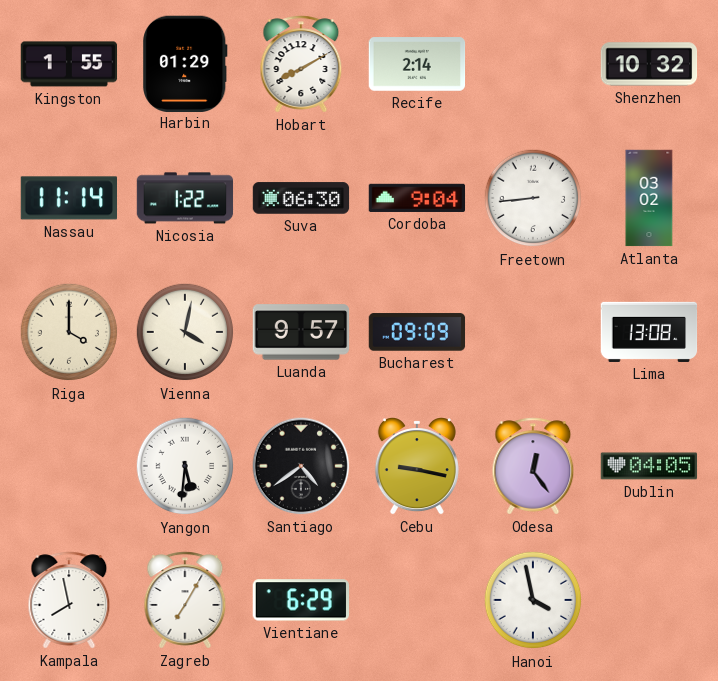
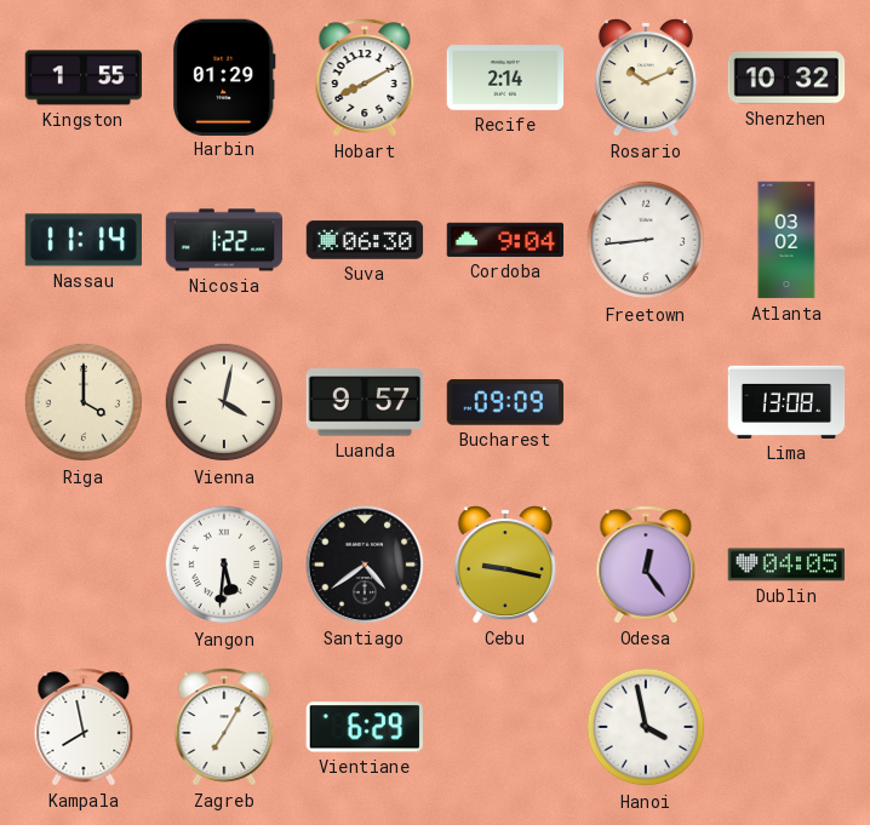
Rosario: none -> 10:11 (646, 78)
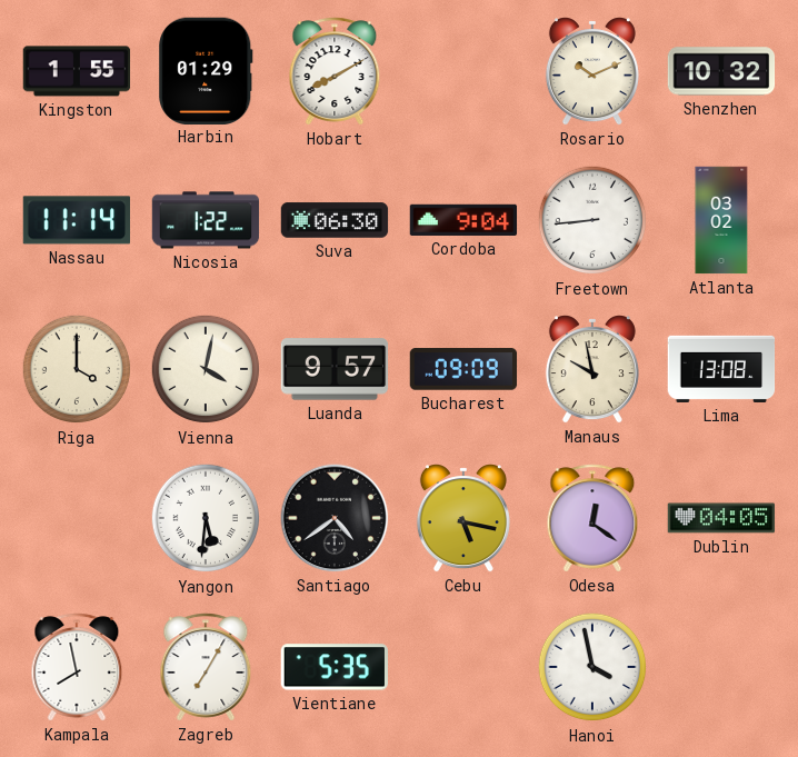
Recife: 2:14 -> none (505, 78)
Manaus: none -> 9:58 (592, 369)
Cebu: 9:17 -> 5:17 (463, 518)
Odesa: 12:24 -> 12:21 (592, 518)
Vientiane: 6:29 -> 5:35 (333, 667)
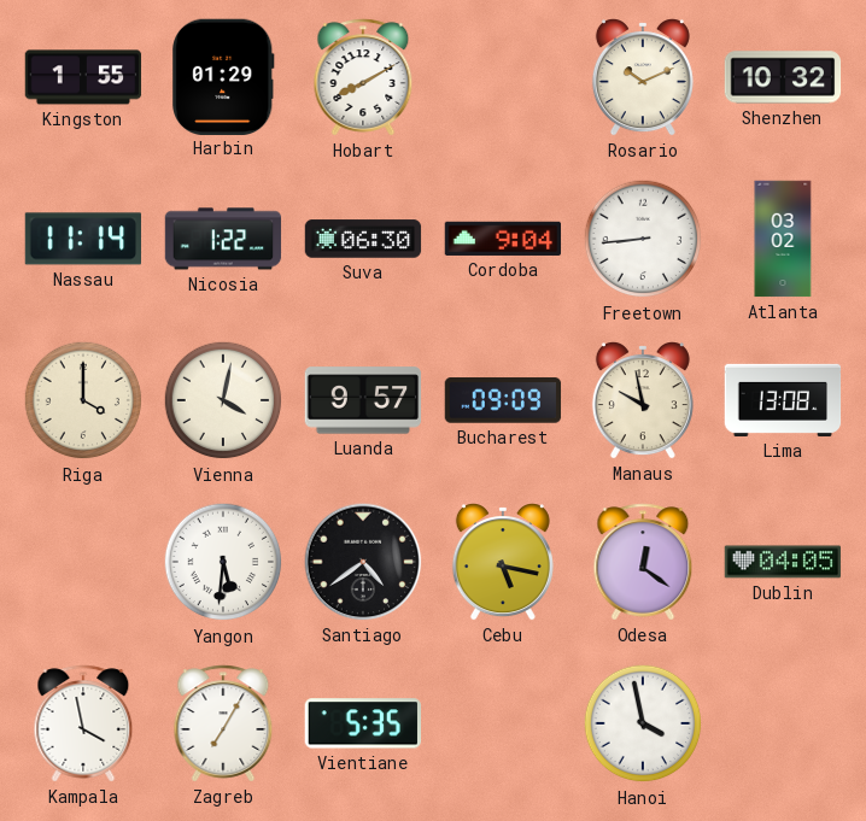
Kampala: 7:58 -> 3:58 (83, 723)
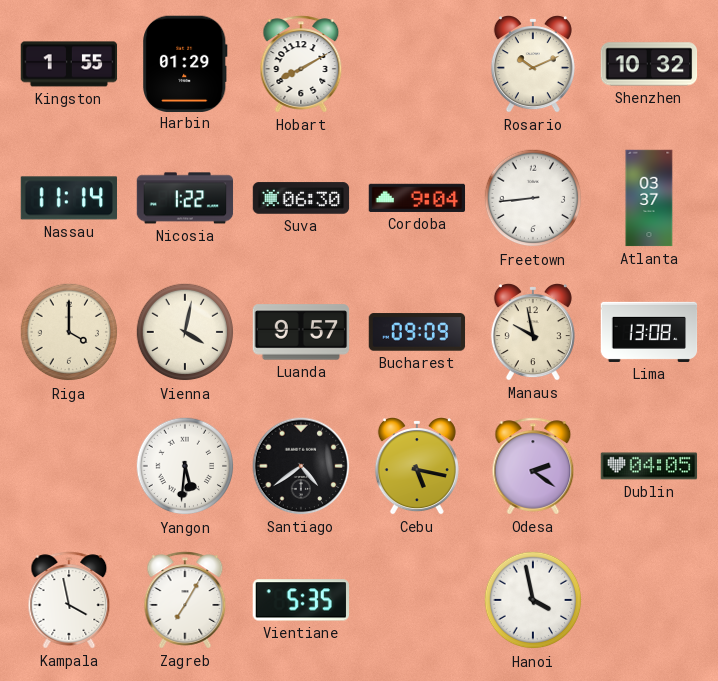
Atlanta: 03:02 -> 03:37 (649, 198)
Odesa: 12:21 -> 2:21 (533, 466)
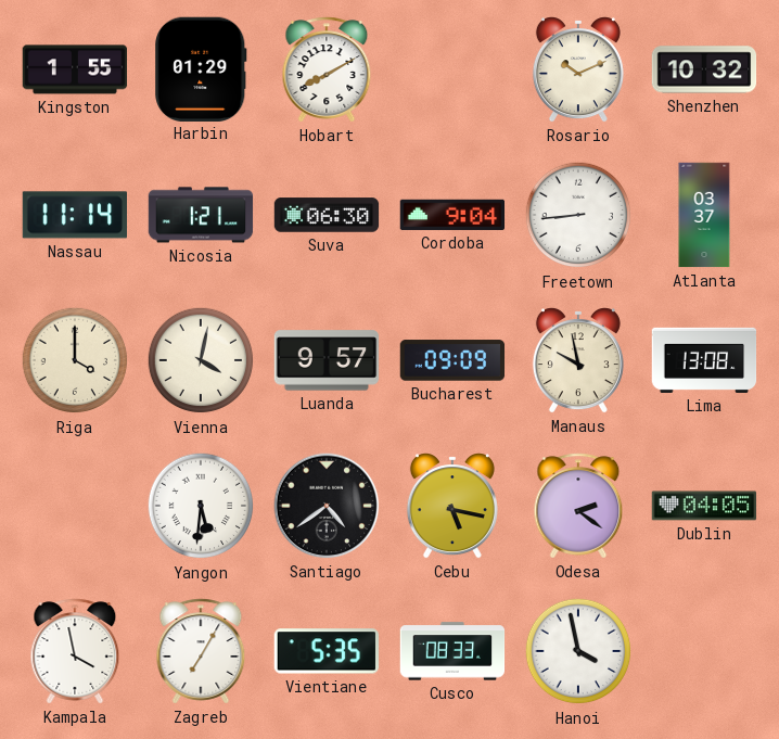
Nicosia: 1:22 -> 1:21 (201, 215)
Cusco: none -> 08:33 (452, 651)
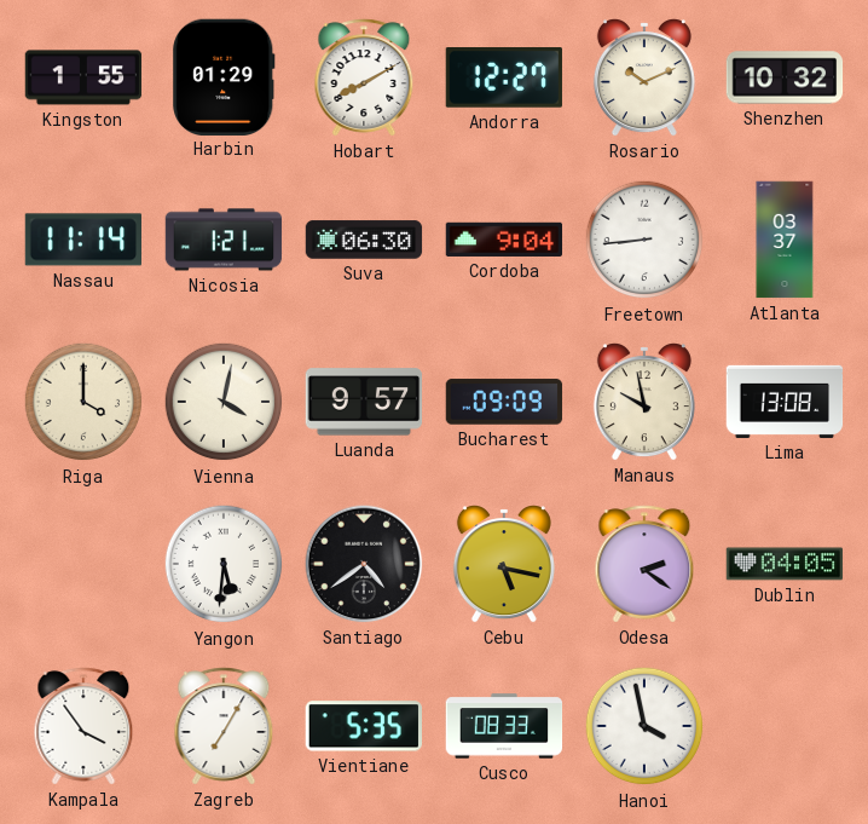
Andorra: none -> 12:27 (504, 79)
Kampala: 3:58 -> 3:54 (83, 726)
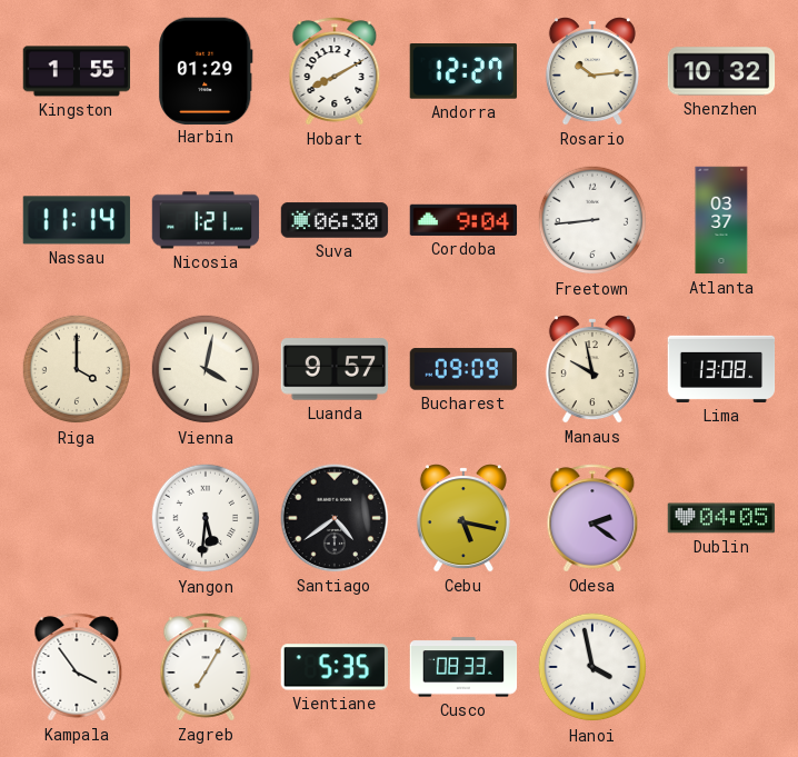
Rosario: 10:11 -> 10:14 (592, 71)
